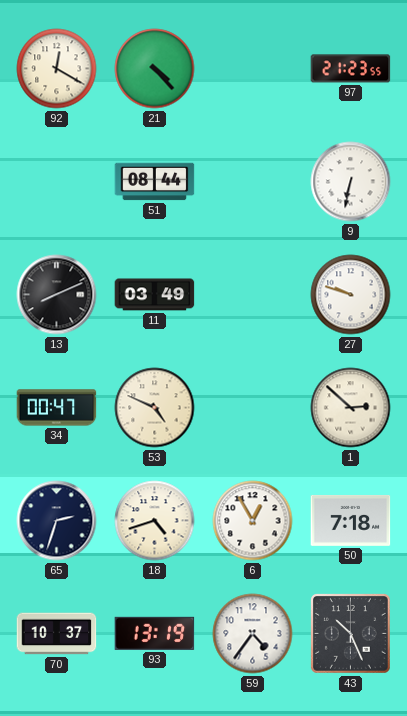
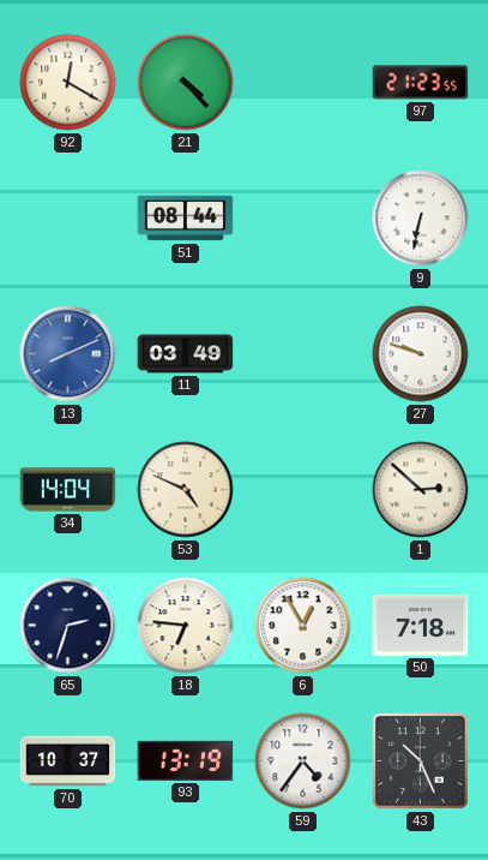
13 dial: black -> blue (68, 354)
34: 00:47 -> 14:04 (68, 490)
18: 4:42 -> 6:46 (186, 626)
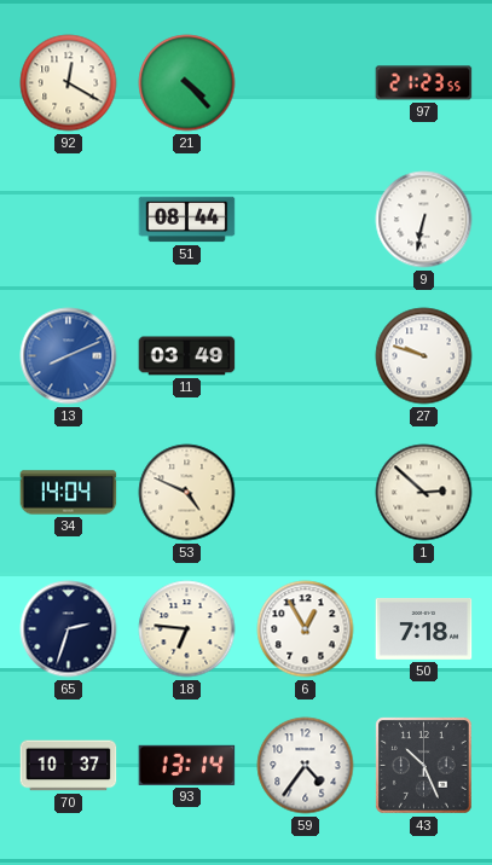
93: 13:19 -> 13:14 (187, 765)
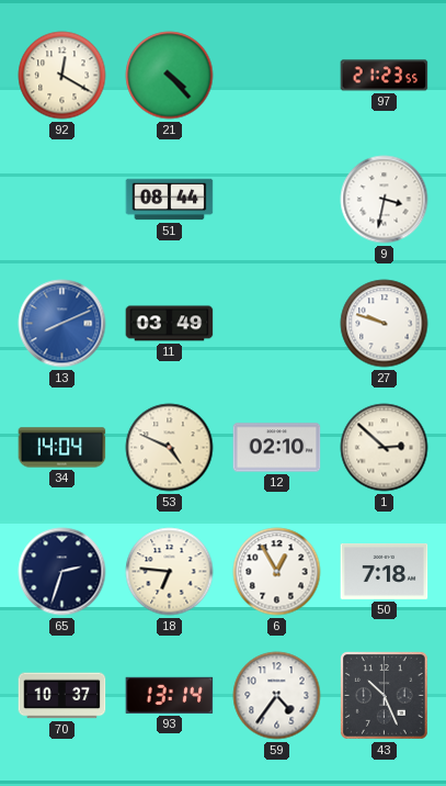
9: 6:32 -> 3:32 (385, 200)
12: none -> 02:10 (277, 448)
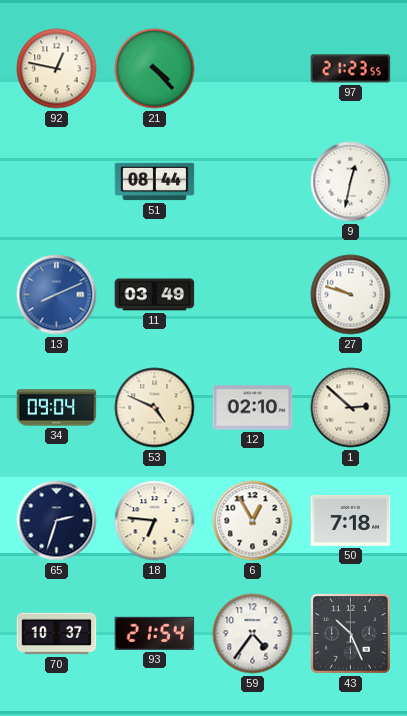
92: 12:20 -> 12:47 (57, 69)
9: 3:32 -> 12:32 (351, 182)
34: 14:04 -> 09:04 (57, 408)
93: 13:14 -> 21:54 (155, 633)
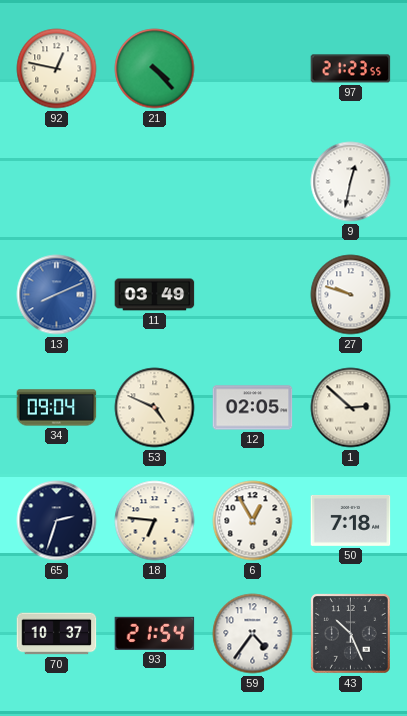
51: 08:44 -> none (155, 182)
12: 02:10 -> 02:05 (253, 408)
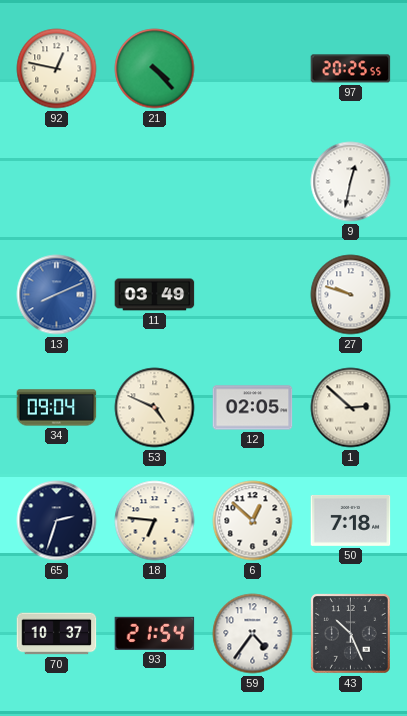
97: 21:23 -> 20:25 (351, 69)
6: 12:55 -> 12:52 (253, 521)
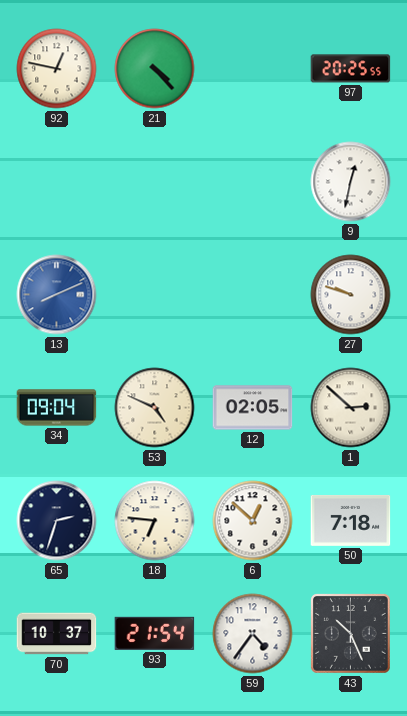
11: 03:49 -> none (155, 295)
